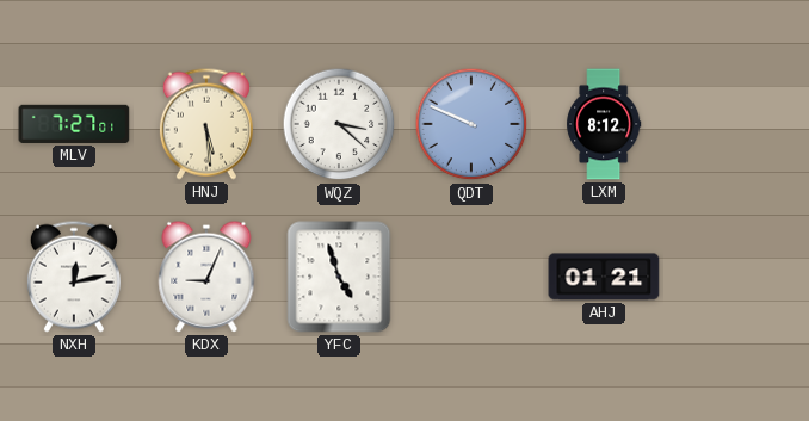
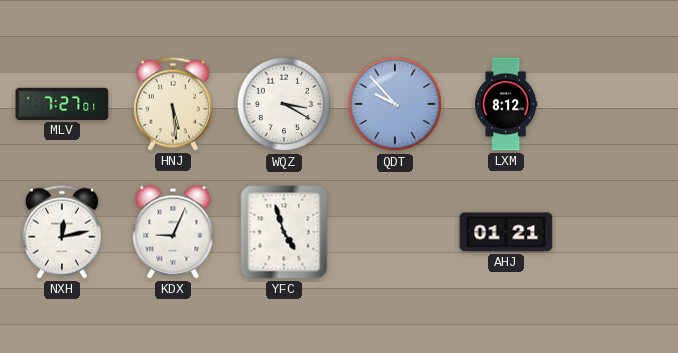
WQZ: 3:22 -> 3:20 (284, 104)
QDT: 9:49 -> 9:53 (395, 104)
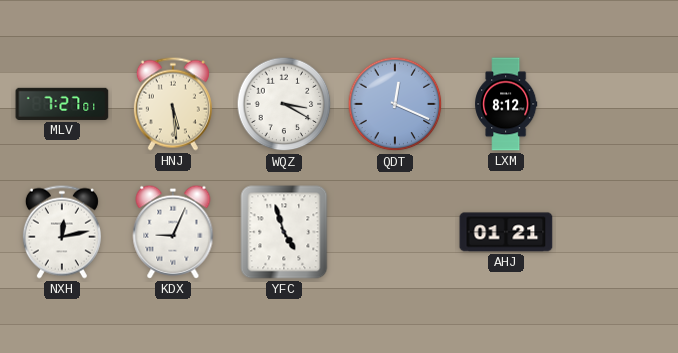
QDT: 9:53 -> 12:19 (395, 104)
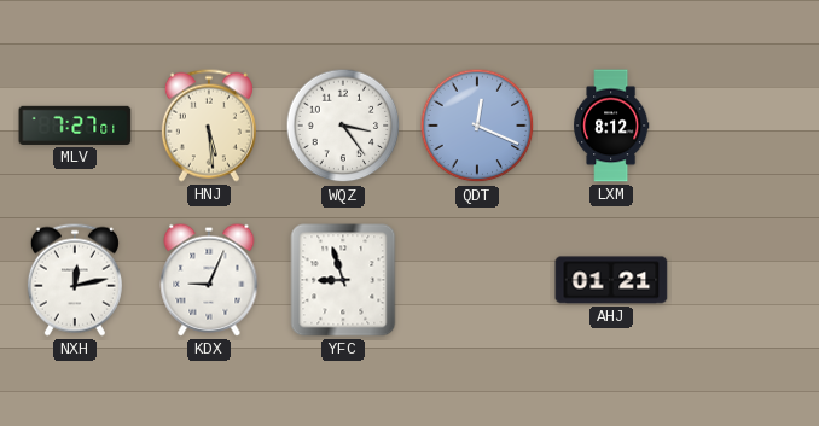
WQZ: 3:20 -> 3:24 (343, 126)
YFC: 4:57 -> 8:57 (343, 280)
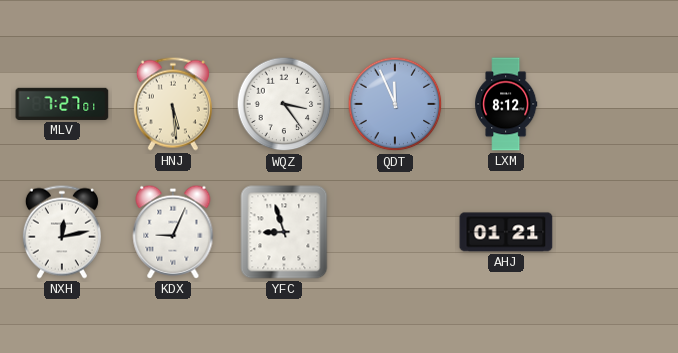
QDT: 12:19 -> 11:56 (395, 104)
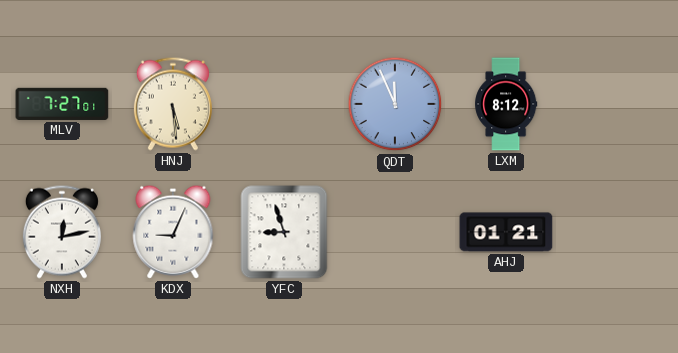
WQZ: 3:24 -> none (284, 104)
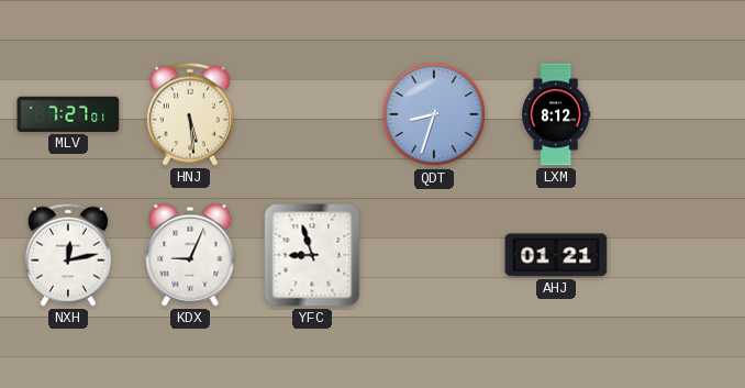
QDT: 11:56 -> 8:33 (434, 114)
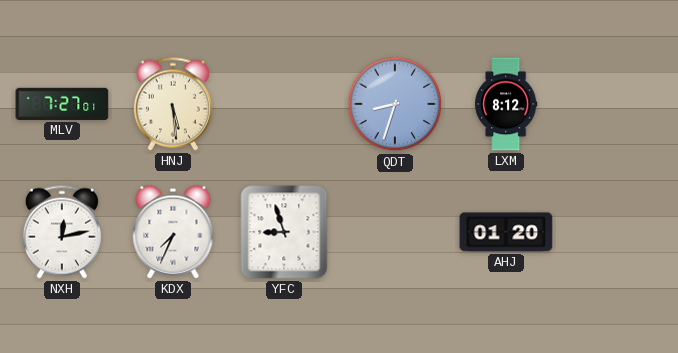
KDX: 9:04 -> 7:34 (173, 232)
AHJ: 01:21 -> 01:20 (506, 232)
